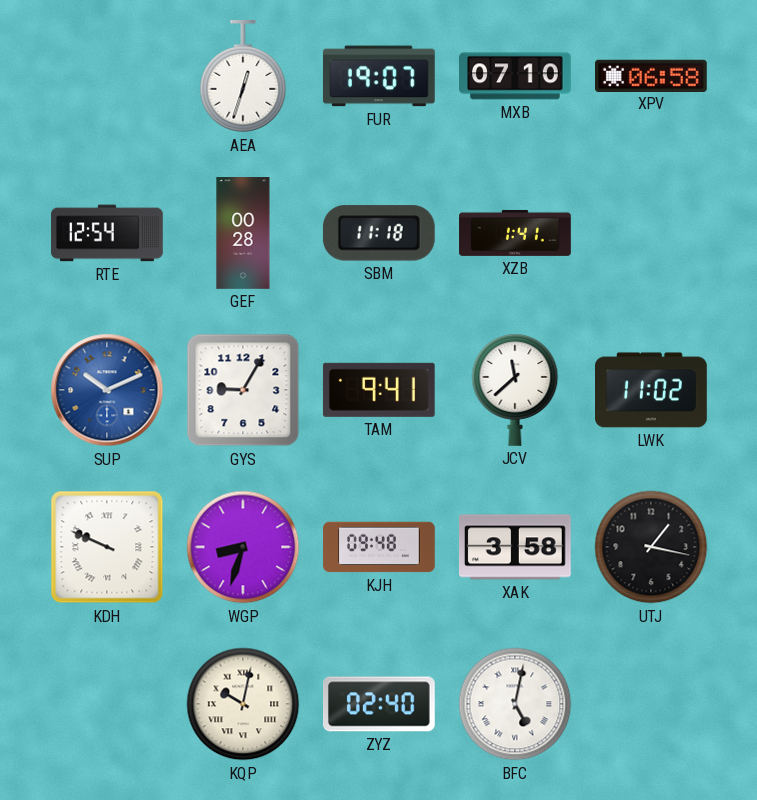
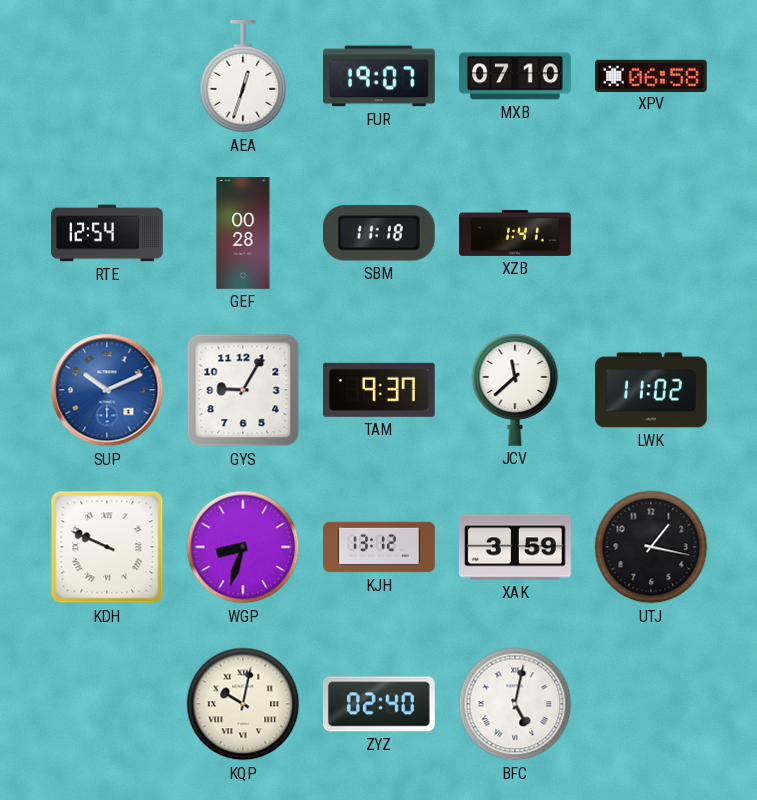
TAM: 9:41 -> 9:37 (379, 390)
KJH: 09:48 -> 13:12 (379, 547)
XAK: 3:58 -> 3:59 (516, 547)
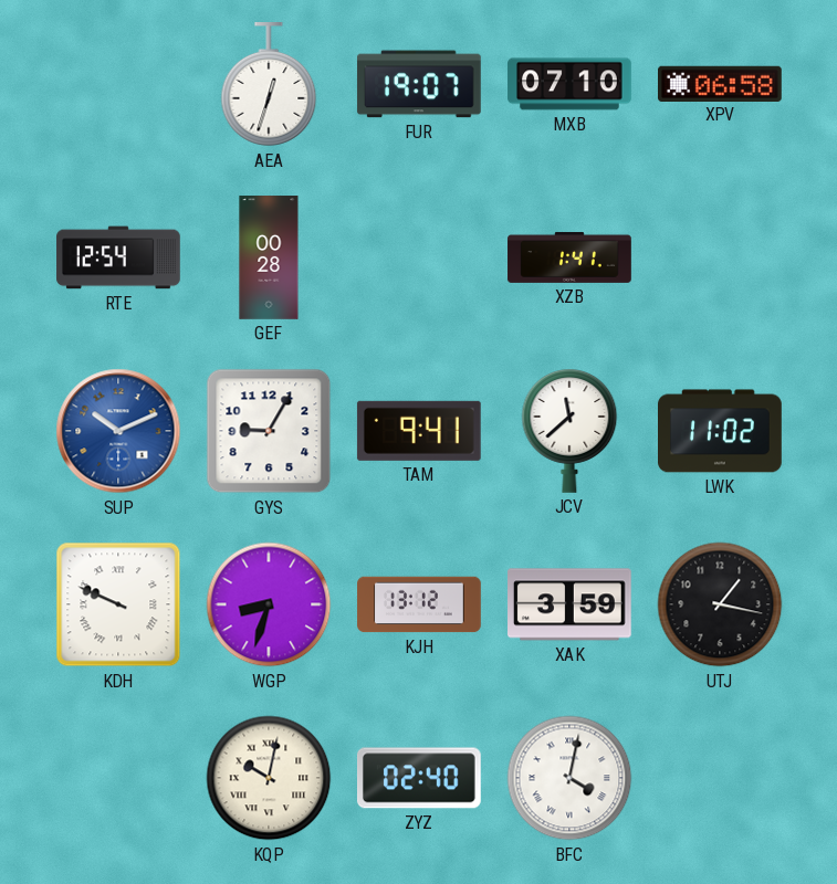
SBM: 11:18 -> none (379, 233)
TAM: 9:37 -> 9:41 (419, 431)
BFC: 5:02 -> 4:02 (569, 778)
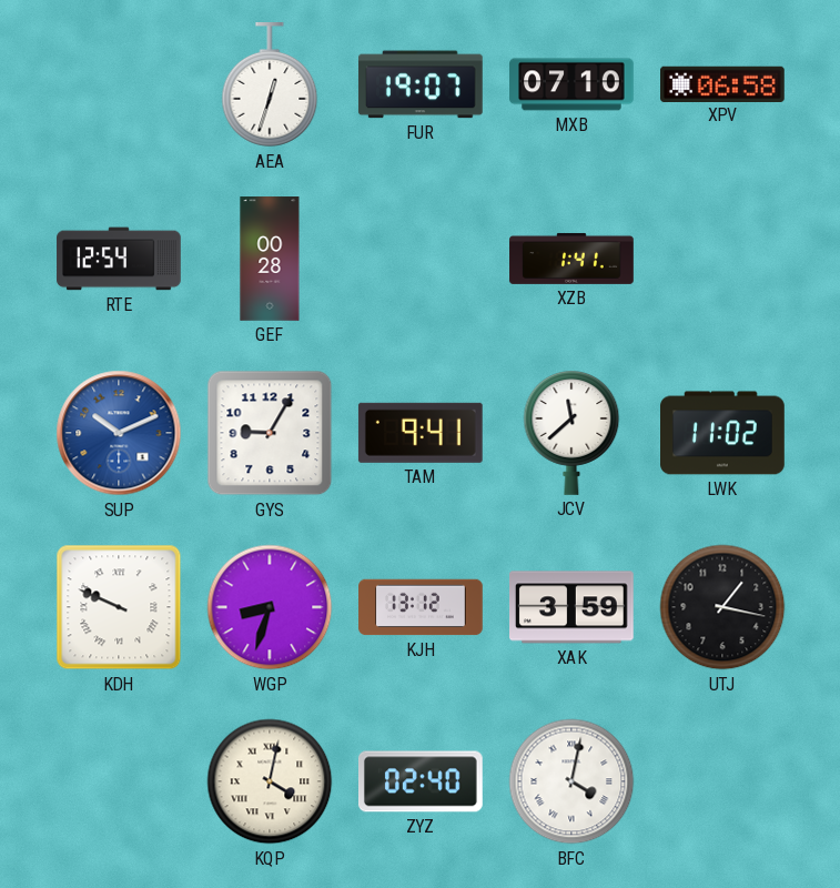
KQP: 10:02 -> 4:02 (270, 781)
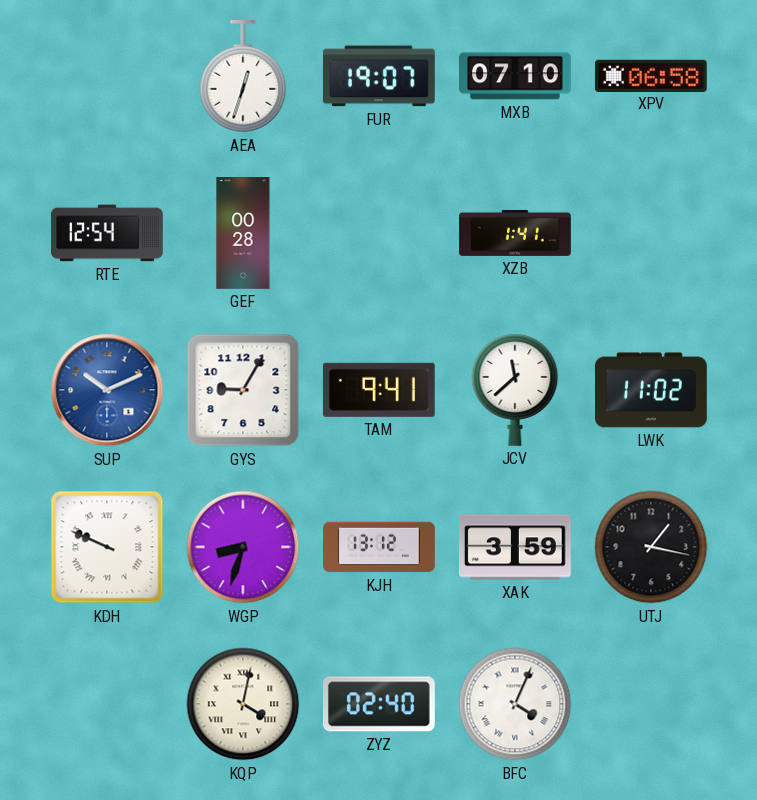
BFC: 4:02 -> 4:04 (515, 704)
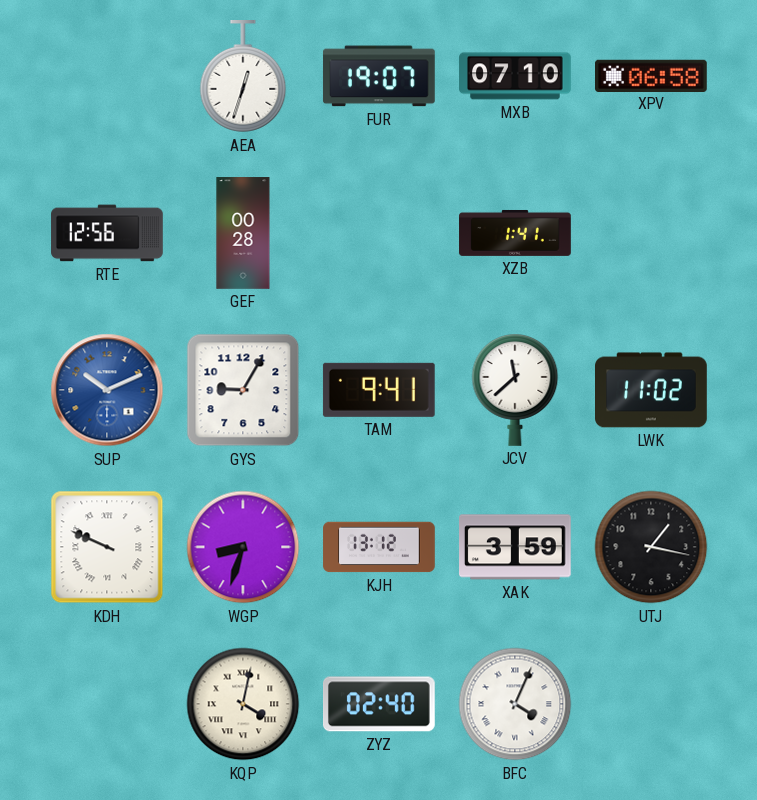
RTE: 12:54 -> 12:56 (107, 233)
